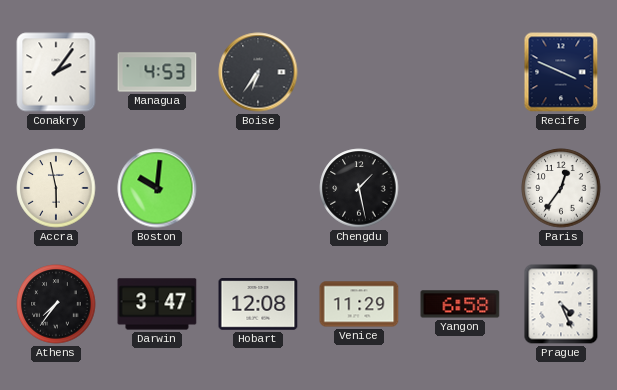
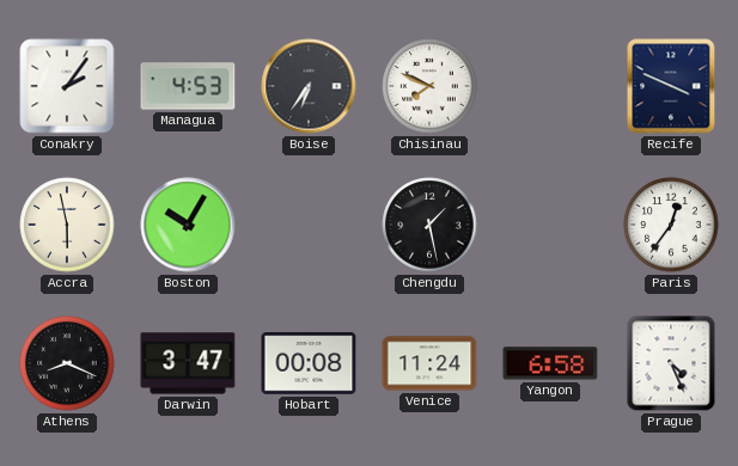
Chisinau: none -> 7:49 (429, 86)
Boston: 10:01 -> 10:05 (188, 225)
Athens: 7:36 -> 8:19 (67, 363)
Hobart: 12:08 -> 00:08 (309, 363)
Venice: 11:29 -> 11:24 (429, 363)
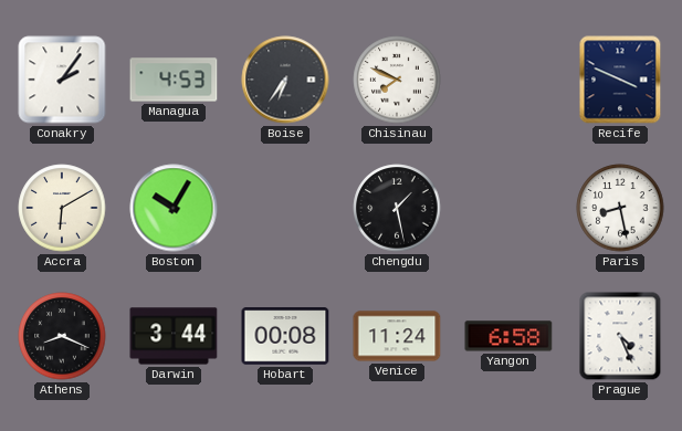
Accra: 5:58 -> 6:10 (62, 208)
Paris: 12:36 -> 8:28 (620, 208)
Darwin: 3:47 -> 3:44 (174, 336)
